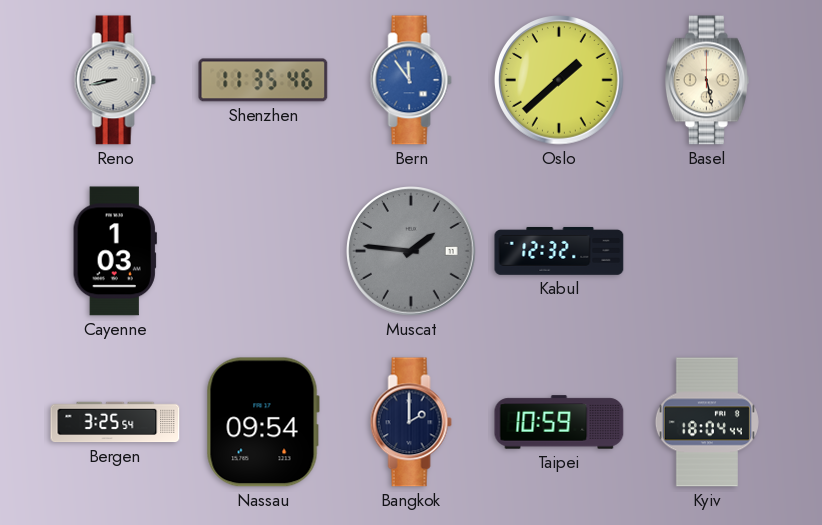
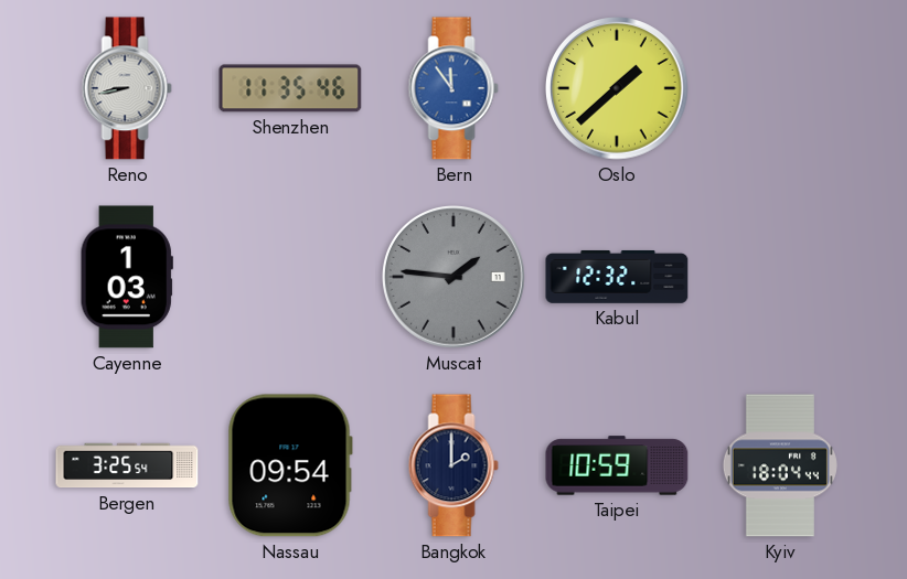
Basel: 5:28 -> none (707, 80)
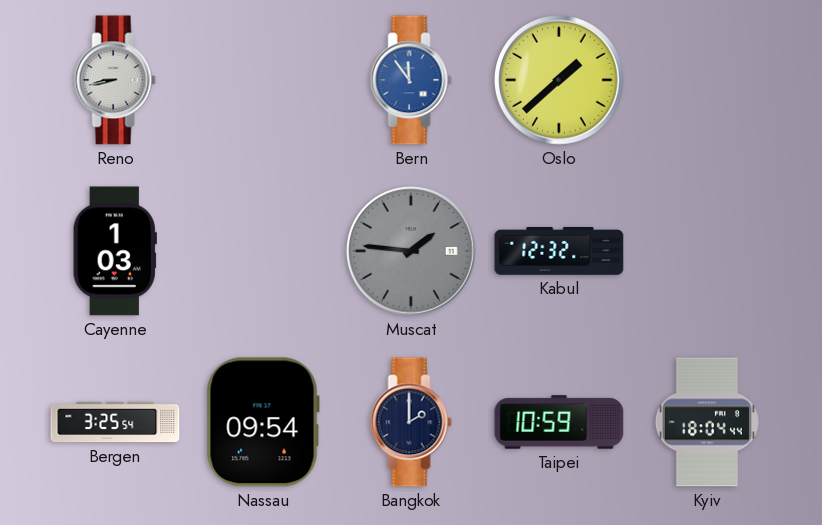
Shenzhen: 11:35 -> none (290, 88)
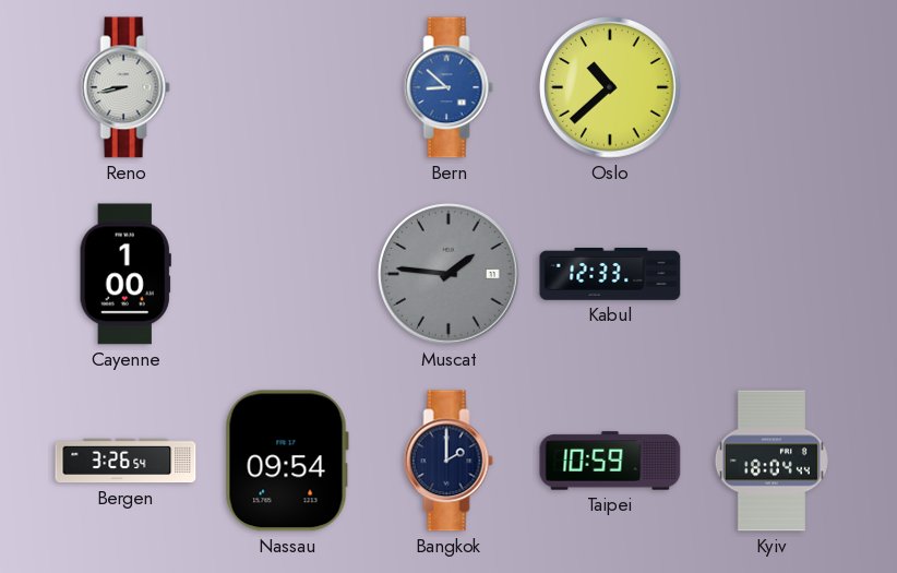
Bern: 11:54 -> 8:52 (448, 87)
Oslo: 1:38 -> 10:38 (611, 88)
Cayenne: 1:03 -> 1:00 (125, 274)
Kabul: 12:32 -> 12:33 (610, 274)
Bergen: 3:25 -> 3:26 (125, 461)
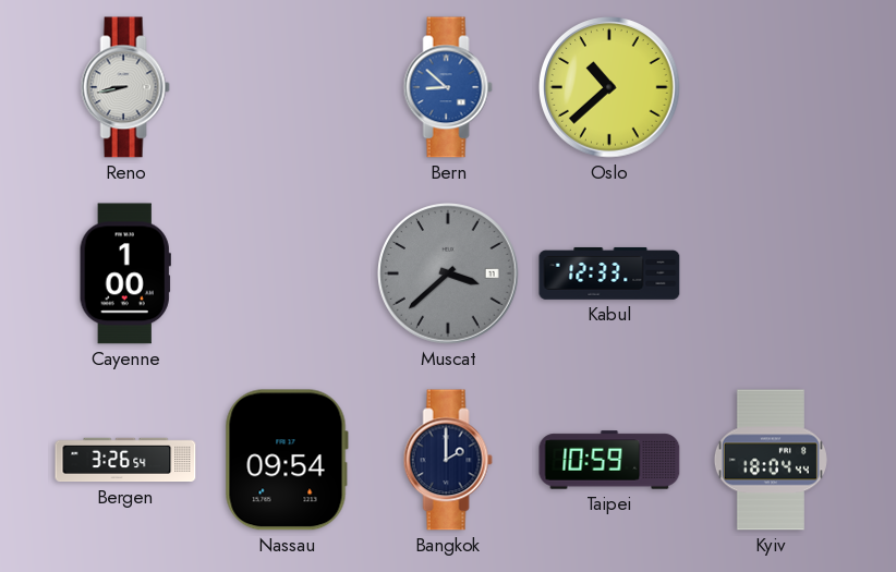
Muscat: 1:46 -> 3:38 (449, 275)
